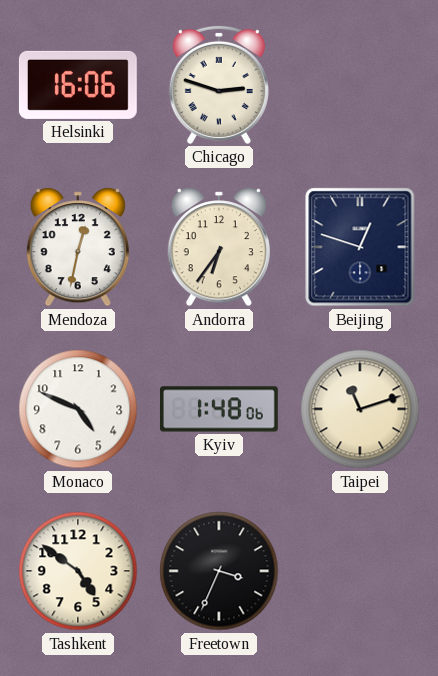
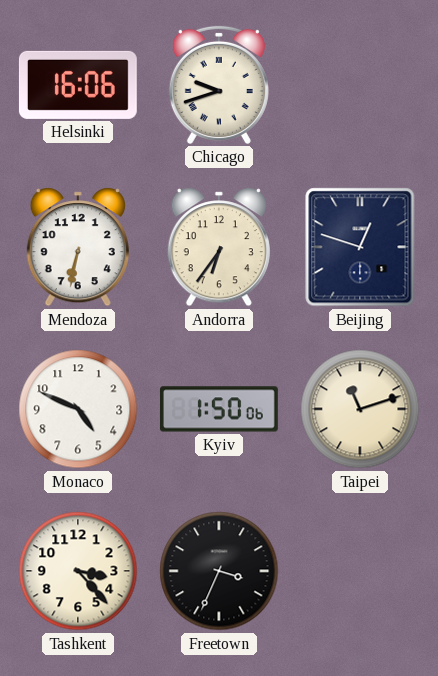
Chicago: 2:48 -> 9:42 (219, 85)
Mendoza: 12:32 -> 6:32 (78, 247)
Kyiv: 1:48 -> 1:50 (219, 409)
Tashkent: 4:51 -> 3:23 (78, 571)
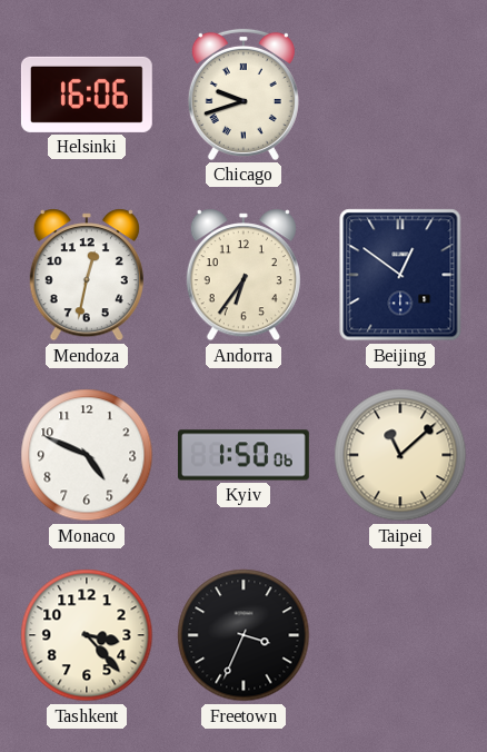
Mendoza: 6:32 -> 12:32 (87, 275)
Beijing: 12:48 -> 12:51 (400, 275)
Taipei: 11:12 -> 11:08 (400, 455)
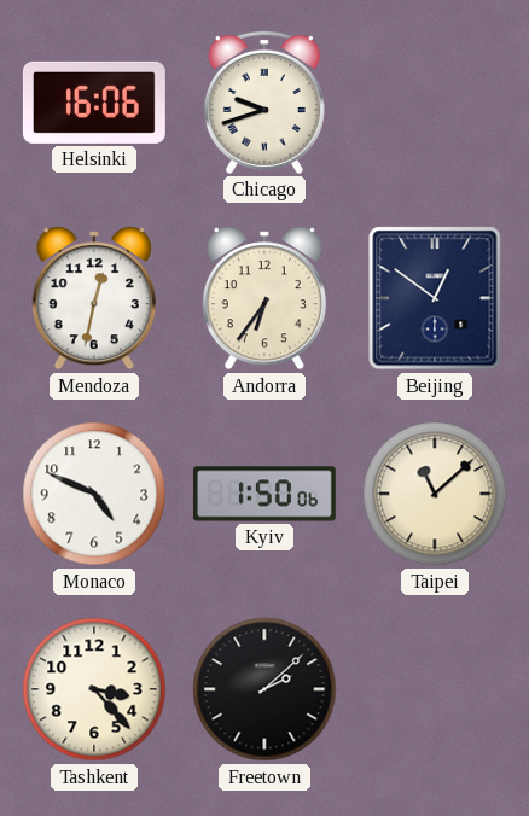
Freetown: 3:34 -> 2:08 (264, 689)
